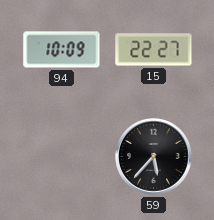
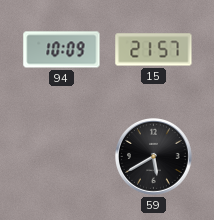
15: 22:27 -> 21:57 (154, 50)
59: 5:37 -> 5:40 (154, 157)
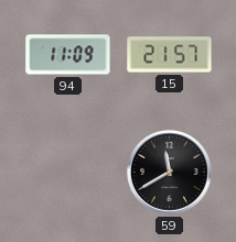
94: 10:09 -> 11:09 (68, 55)
59: 5:40 -> 11:40 (170, 173)
